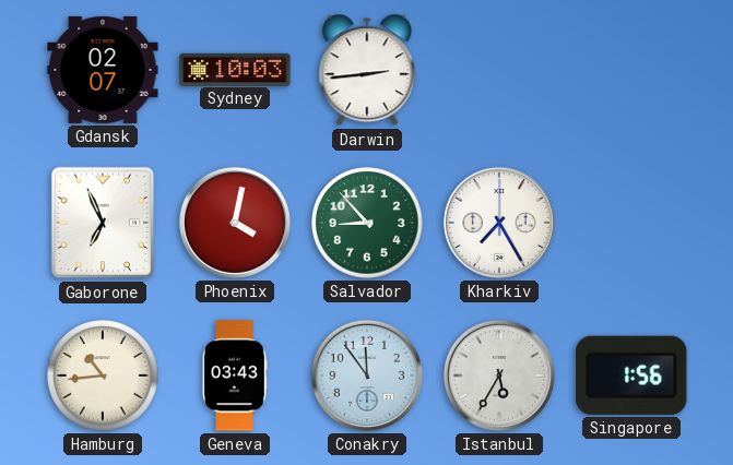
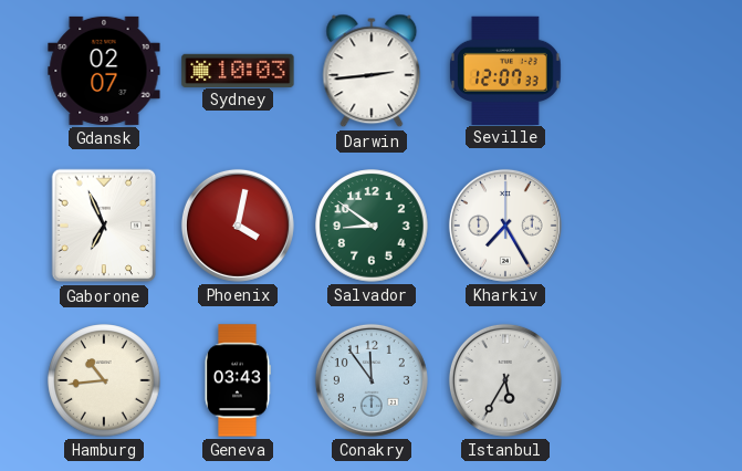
Seville: none -> 12:07 (506, 70)
Salvador: 8:53 -> 8:51 (372, 226)
Singapore: 1:56 -> none (631, 375)
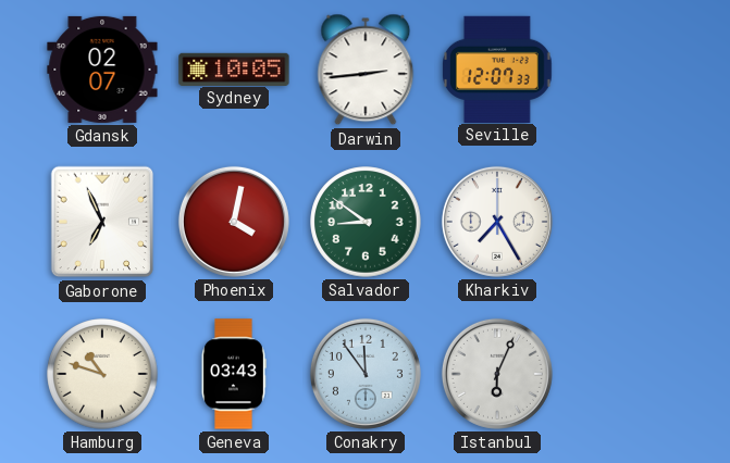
Sydney: 10:03 -> 10:05 (234, 68)
Hamburg: 10:44 -> 10:48 (102, 374)
Istanbul: 5:35 -> 6:04 (497, 374)
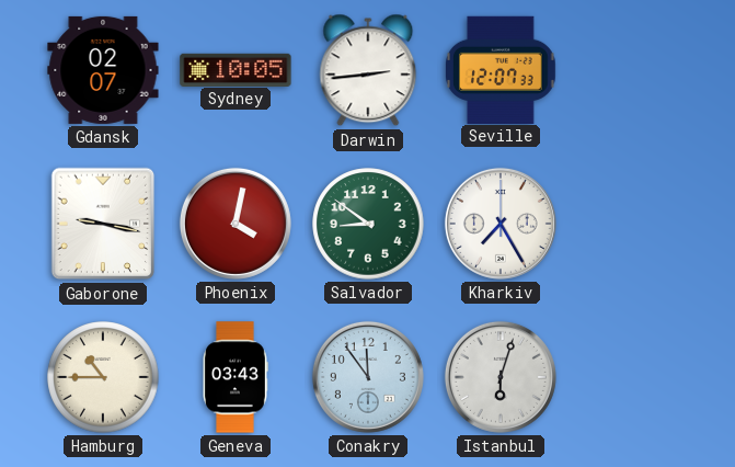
Gaborone: 6:56 -> 9:17 (103, 224)
Hamburg: 10:48 -> 10:45 (103, 377)
Istanbul: 6:04 -> 6:03 (501, 377)
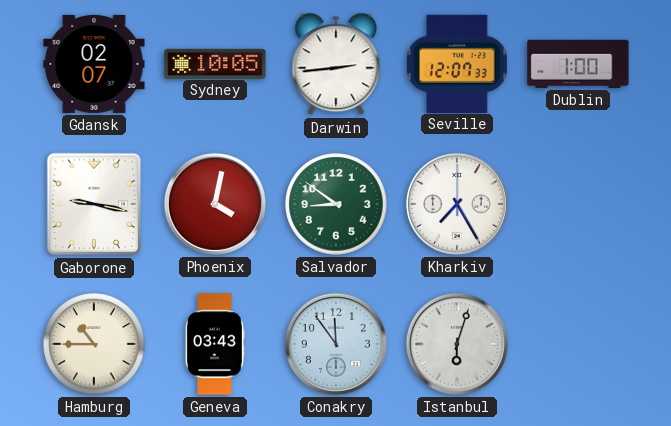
Dublin: none -> 1:00 (578, 64)
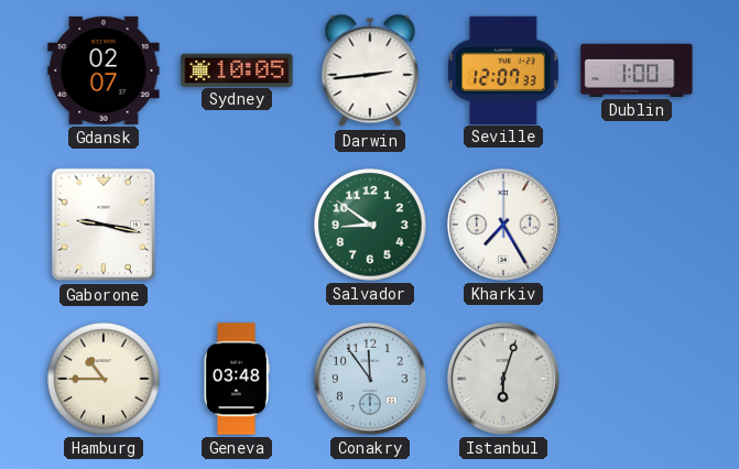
Phoenix: 4:02 -> none (215, 204)
Geneva: 03:43 -> 03:48 (237, 379)
